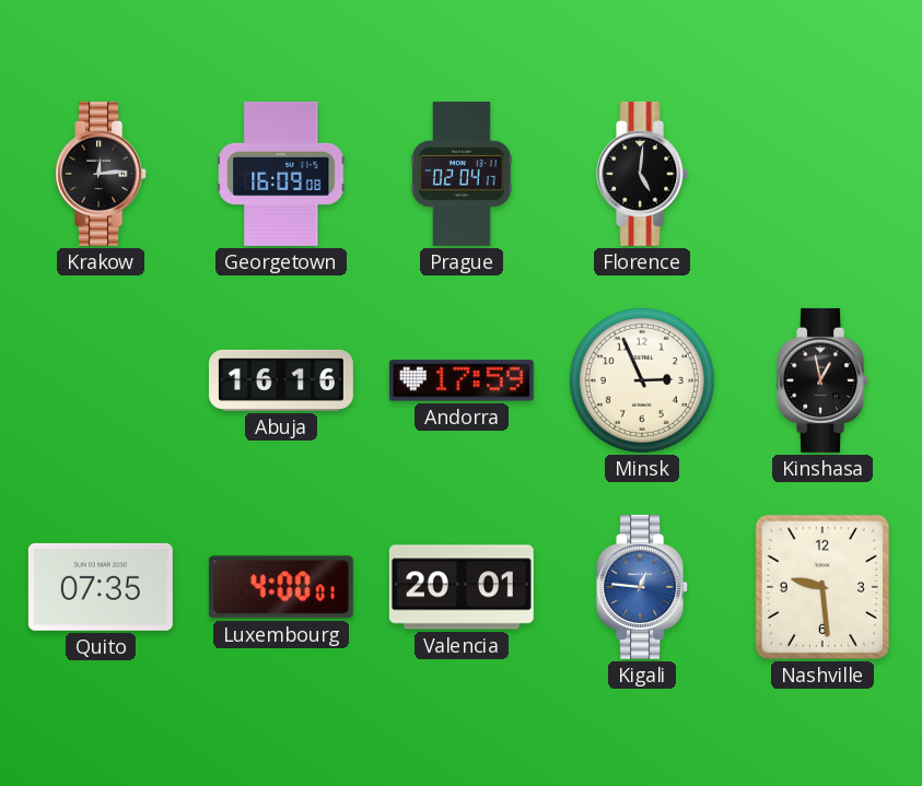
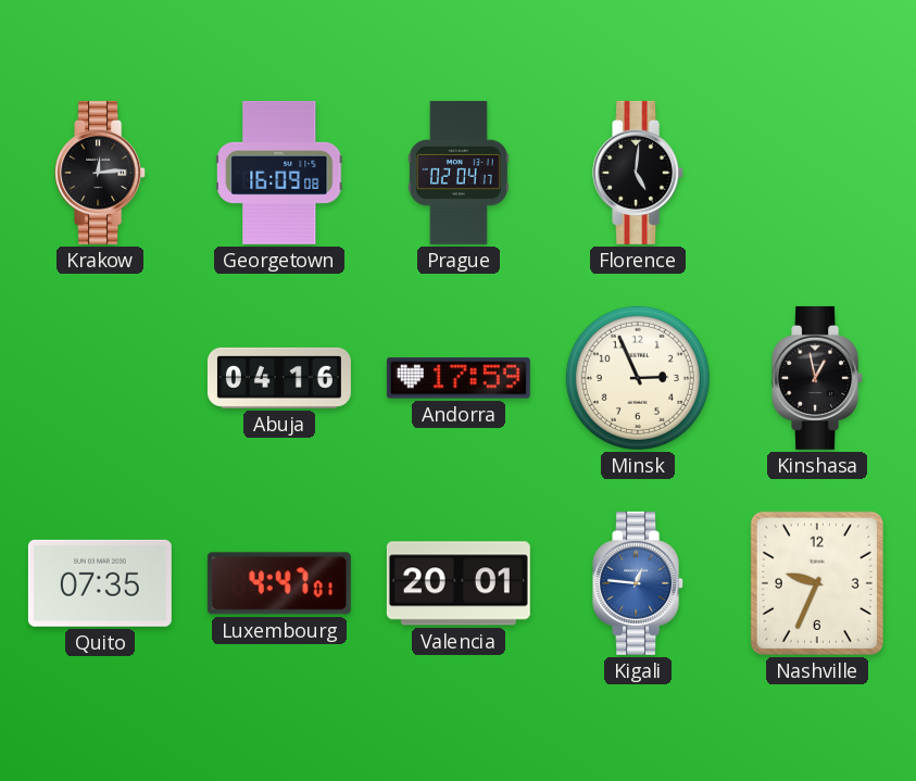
Abuja: 16:16 -> 04:16 (279, 378)
Luxembourg: 4:00 -> 4:47 (279, 583)
Nashville: 9:29 -> 9:34 (817, 583)
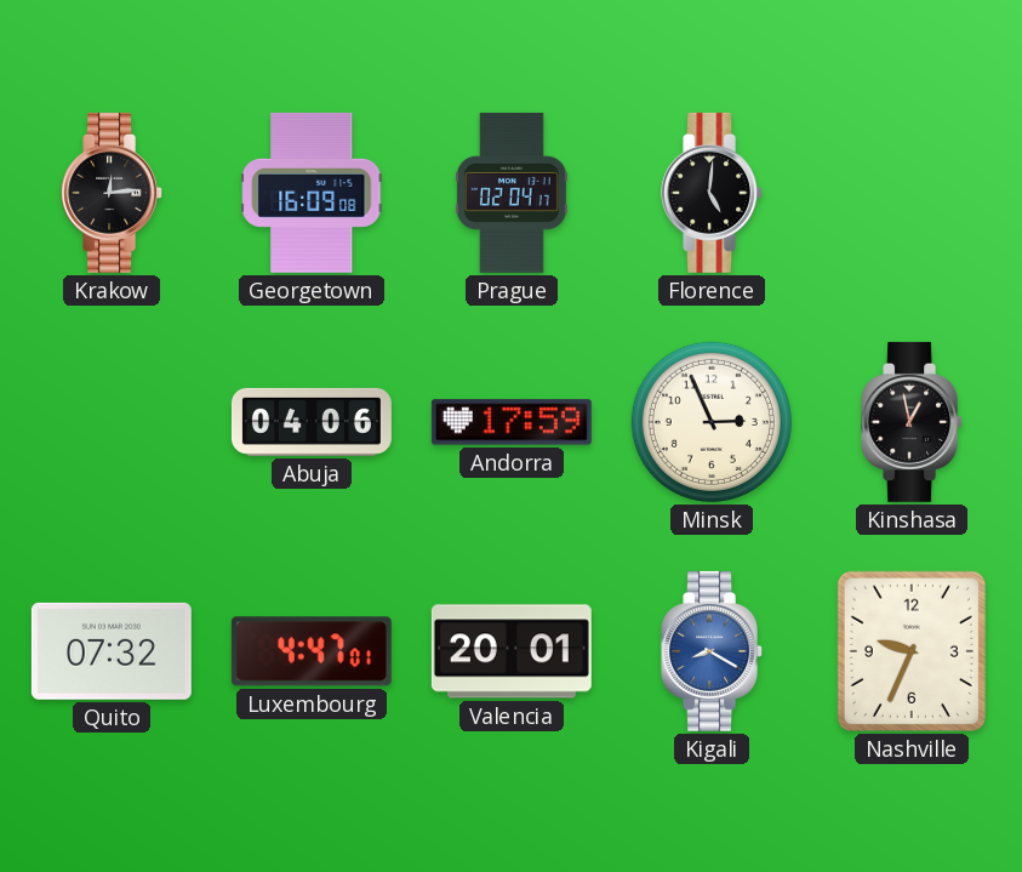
Abuja: 04:16 -> 04:06 (312, 422)
Quito: 07:35 -> 07:32 (112, 651)
Kigali: 12:46 -> 8:20 (713, 651)
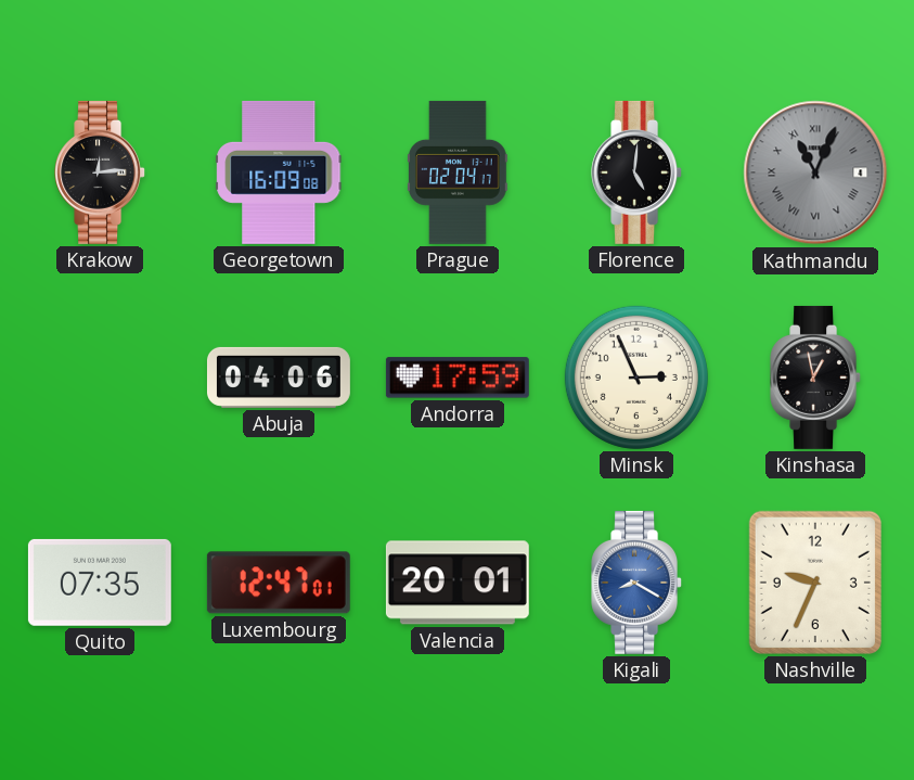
Kathmandu: none -> 11:04 (815, 172)
Quito: 07:32 -> 07:35 (100, 583)
Luxembourg: 4:47 -> 12:47 (279, 583)
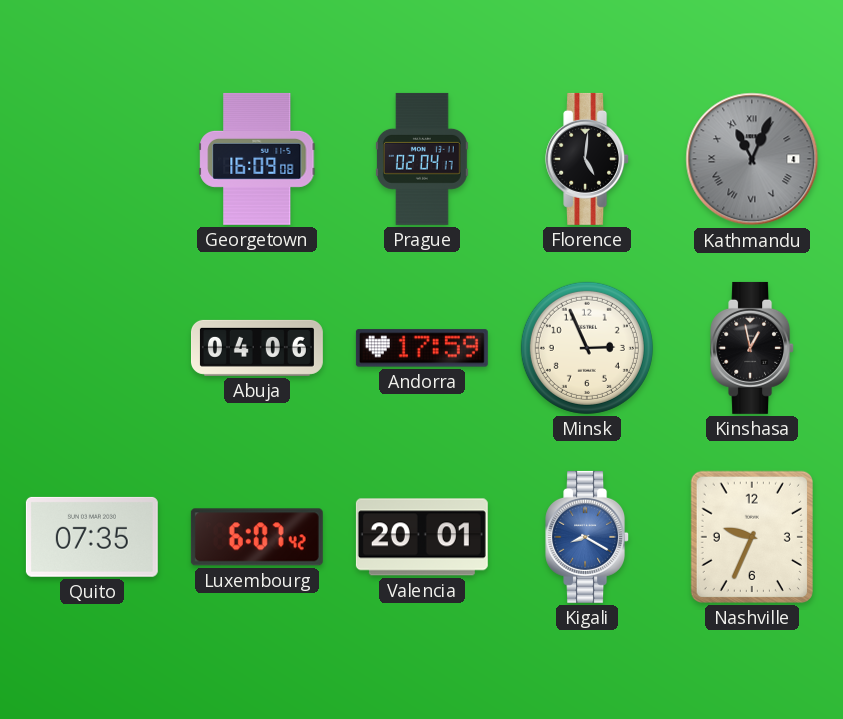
Krakow: 12:14 -> none (101, 172)
Luxembourg: 12:47 -> 6:07 (257, 537)
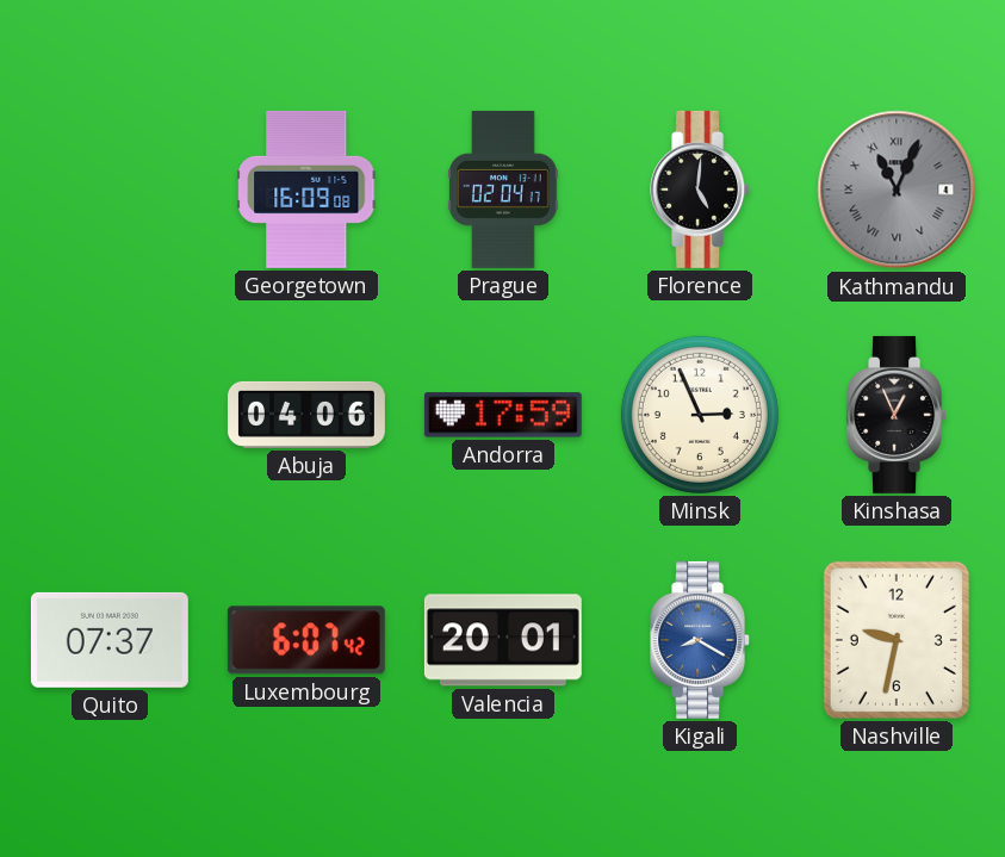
Kinshasa: 12:58 -> 12:56 (898, 415)
Quito: 07:35 -> 07:37 (110, 640)
Nashville: 9:34 -> 9:32 (897, 640)
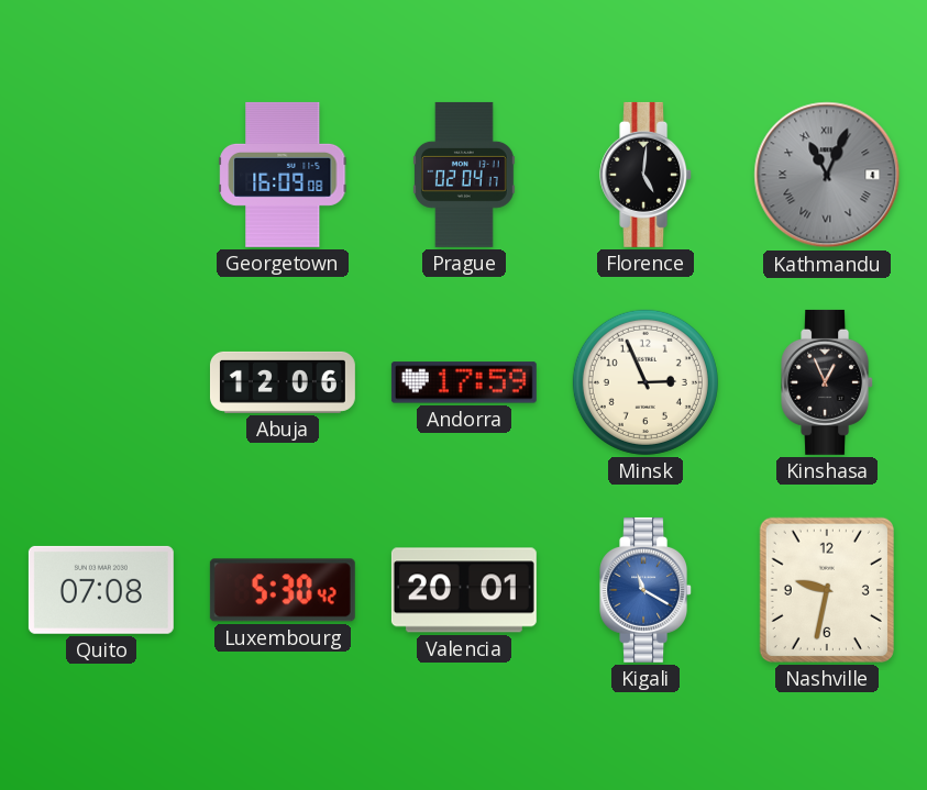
Abuja: 04:06 -> 12:06 (283, 382)
Quito: 07:37 -> 07:08 (101, 590)
Luxembourg: 6:07 -> 5:30 (283, 590)
Kigali: 8:20 -> 11:20 (647, 590)
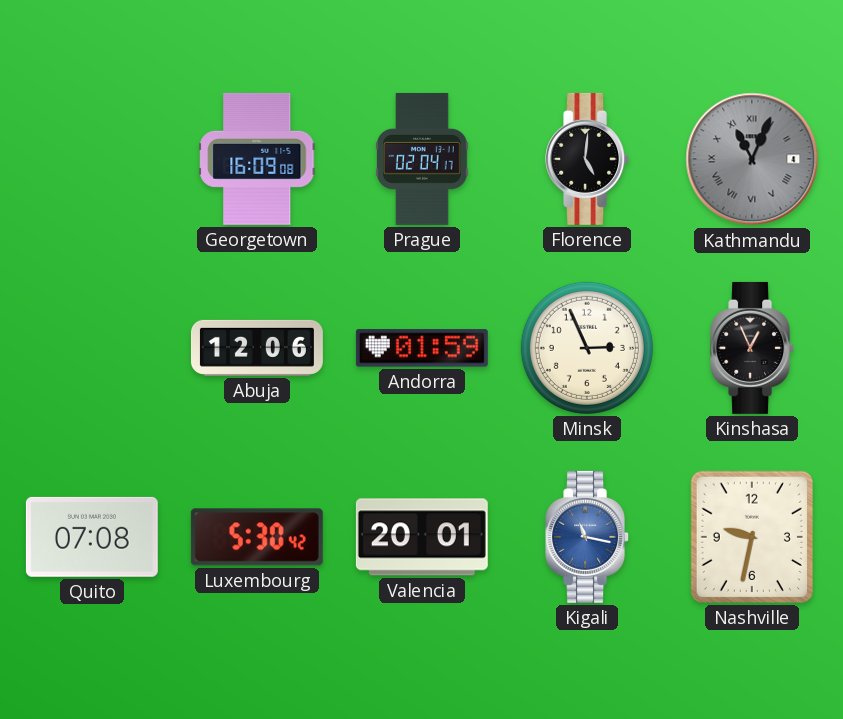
Andorra: 17:59 -> 01:59 (422, 348)
Kigali: 11:20 -> 11:17 (588, 537)
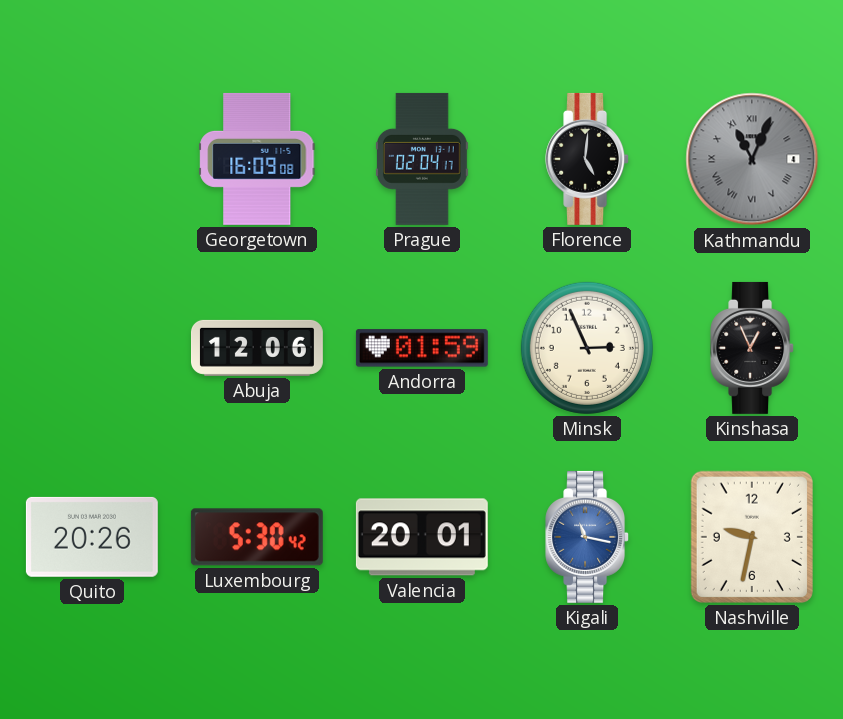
Quito: 07:08 -> 20:26 (92, 537)
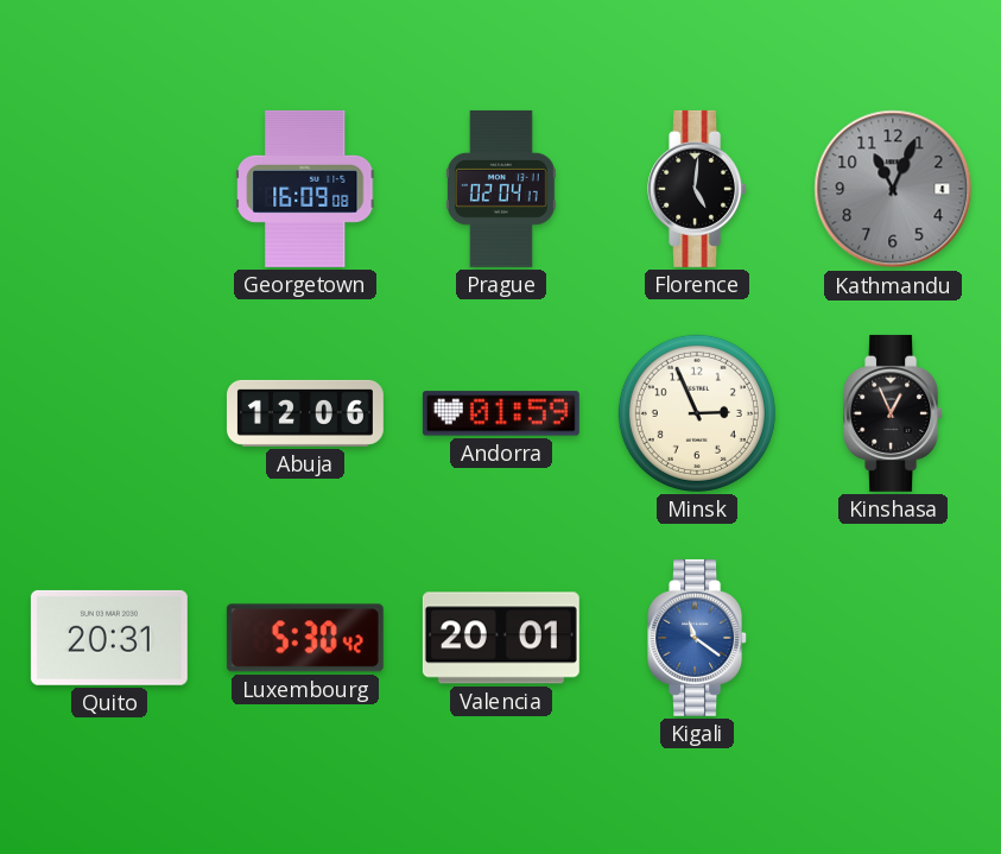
Kathmandu numerals: Roman -> Arabic (893, 189)
Quito: 20:26 -> 20:31 (109, 638)
Kigali: 11:17 -> 11:21 (698, 638)
Nashville: 9:32 -> none (752, 537)
